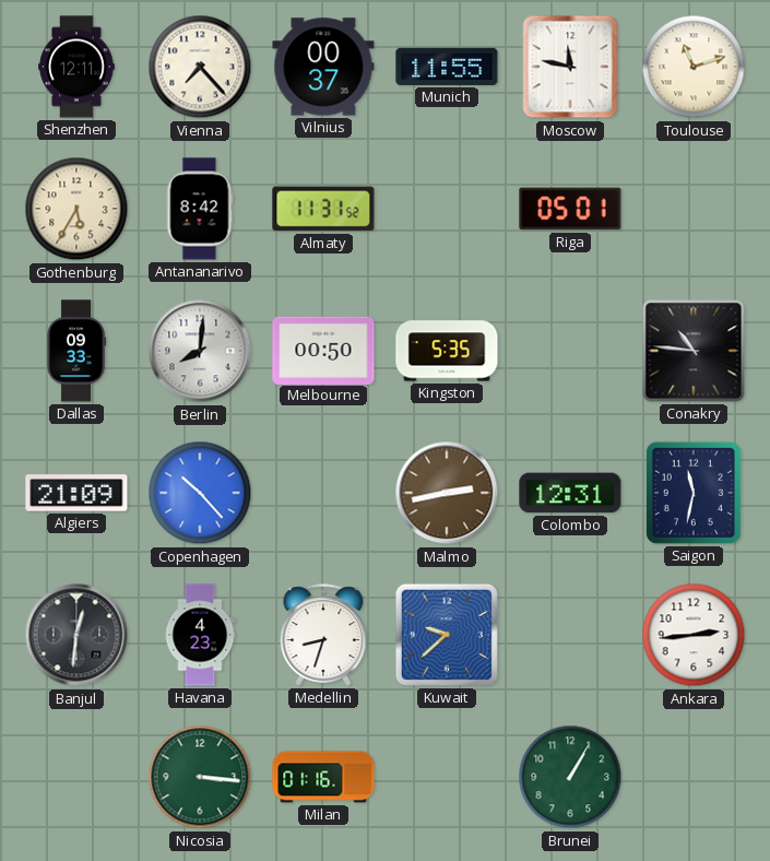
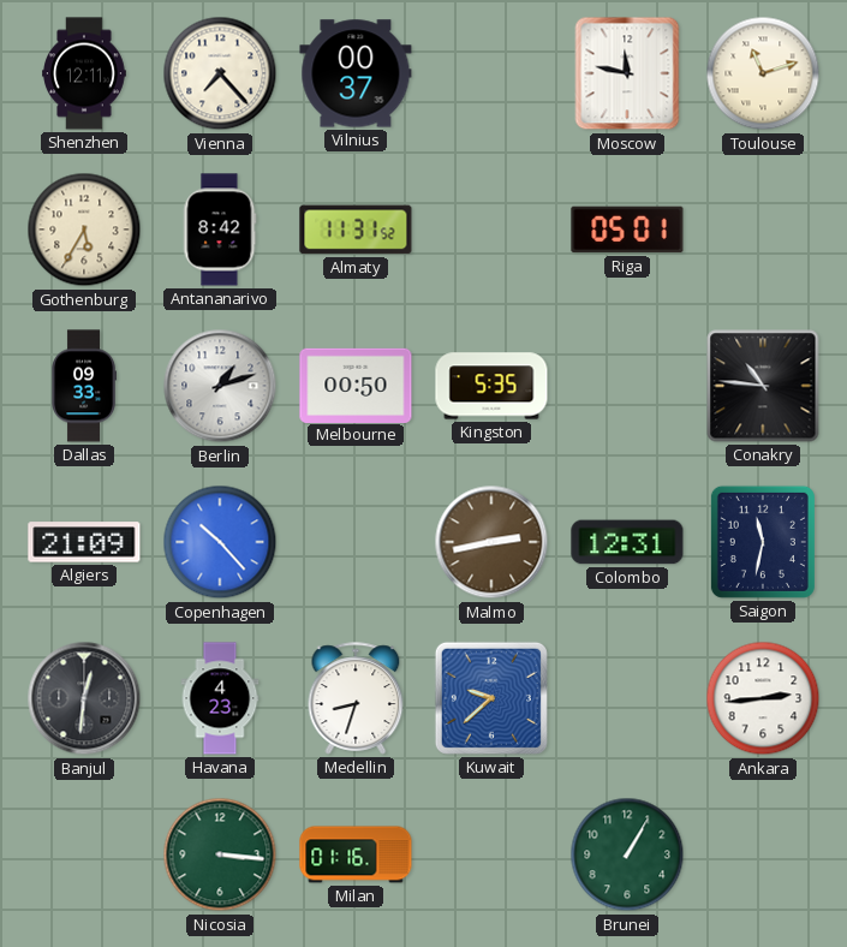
Munich: 11:55 -> none (447, 67)
Berlin: 8:01 -> 1:12 (220, 386)
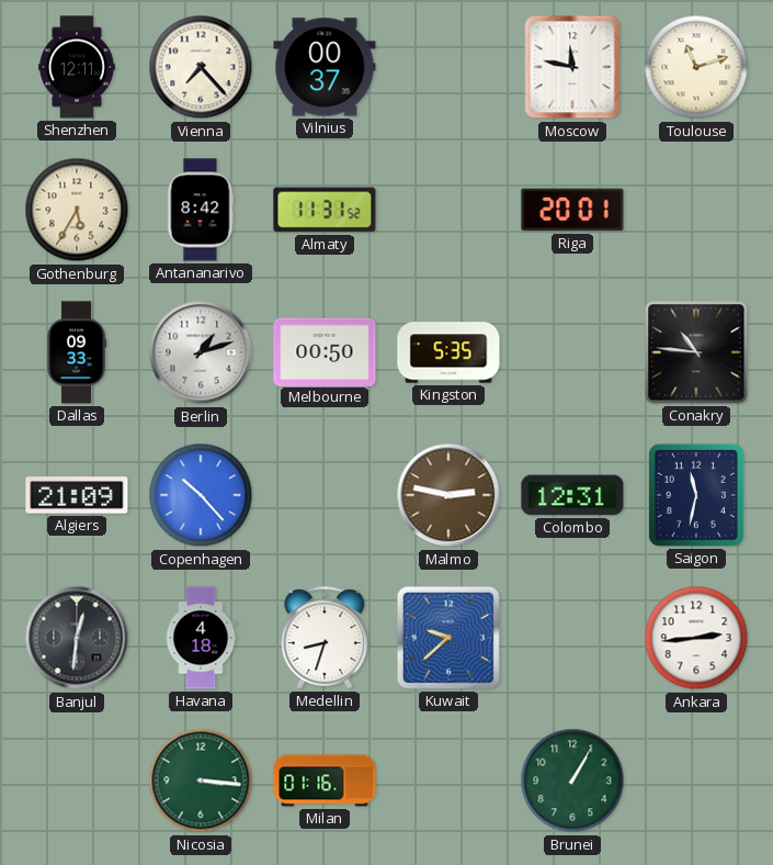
Riga: 05:01 -> 20:01 (572, 210)
Malmo: 2:43 -> 2:47 (448, 495)
Havana: 4:23 -> 4:18 (201, 638)
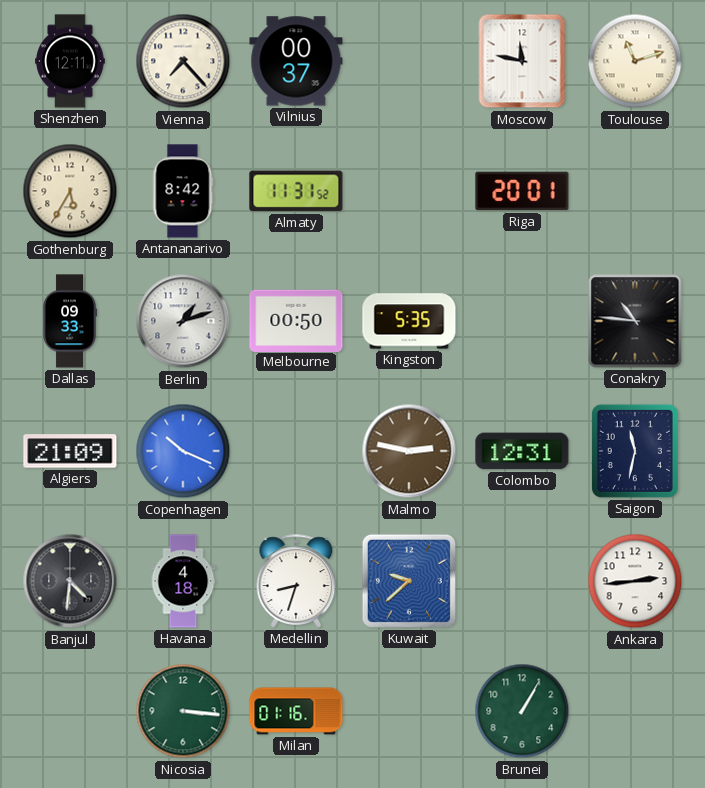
Copenhagen: 10:23 -> 10:19 (183, 451)
Banjul: 12:31 -> 4:31 (70, 581)
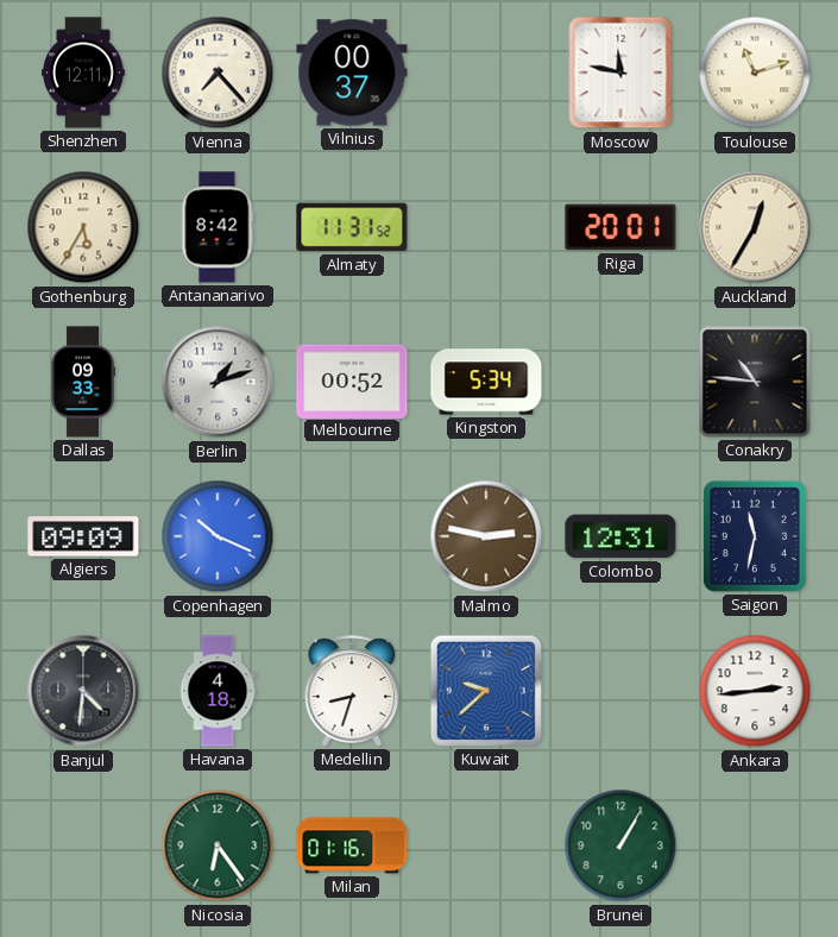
Auckland: none -> 12:35 (755, 227)
Melbourne: 00:50 -> 00:52 (352, 381)
Kingston: 5:35 -> 5:34 (486, 382)
Algiers: 21:09 -> 09:09 (83, 536)
Nicosia: 3:16 -> 6:24 (218, 845)
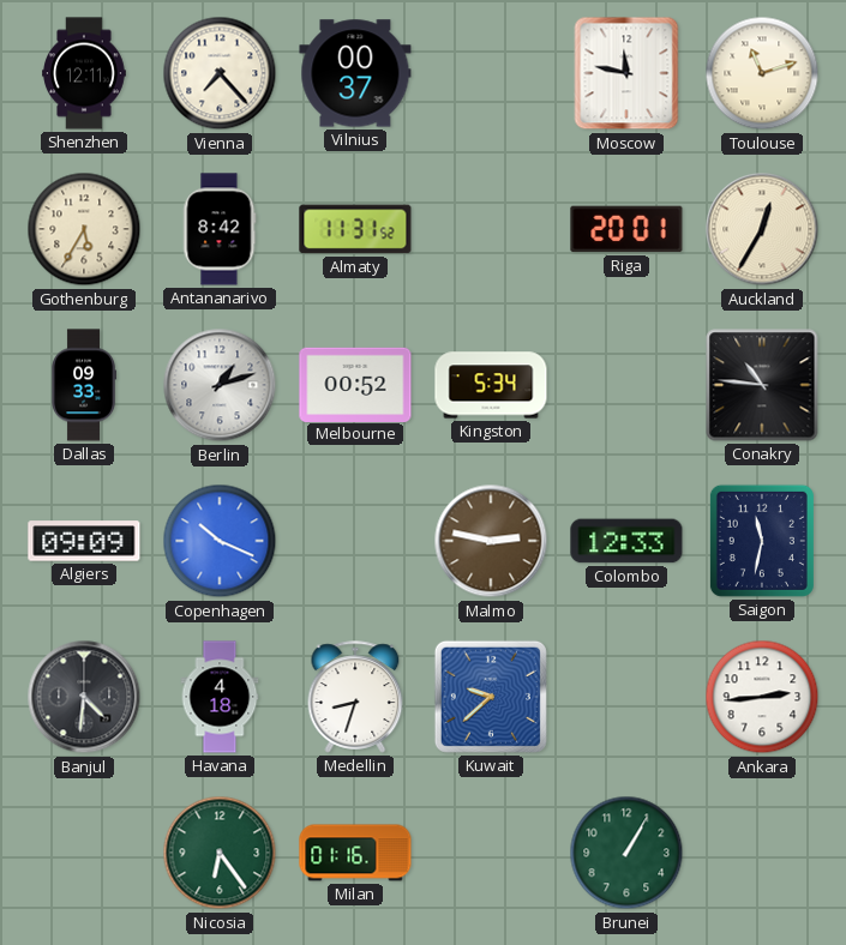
Colombo: 12:31 -> 12:33 (626, 541)
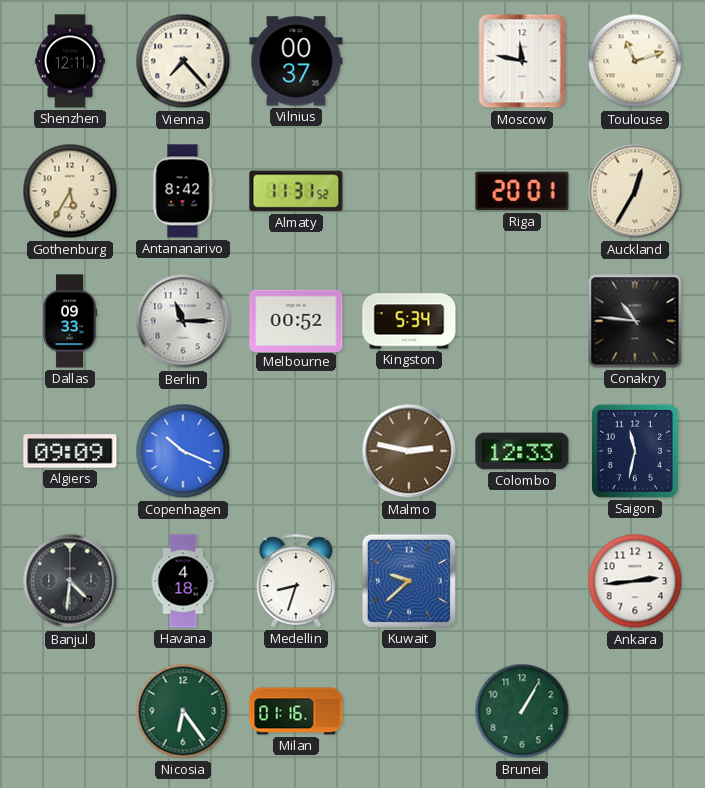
Berlin: 1:12 -> 11:15 (183, 321)
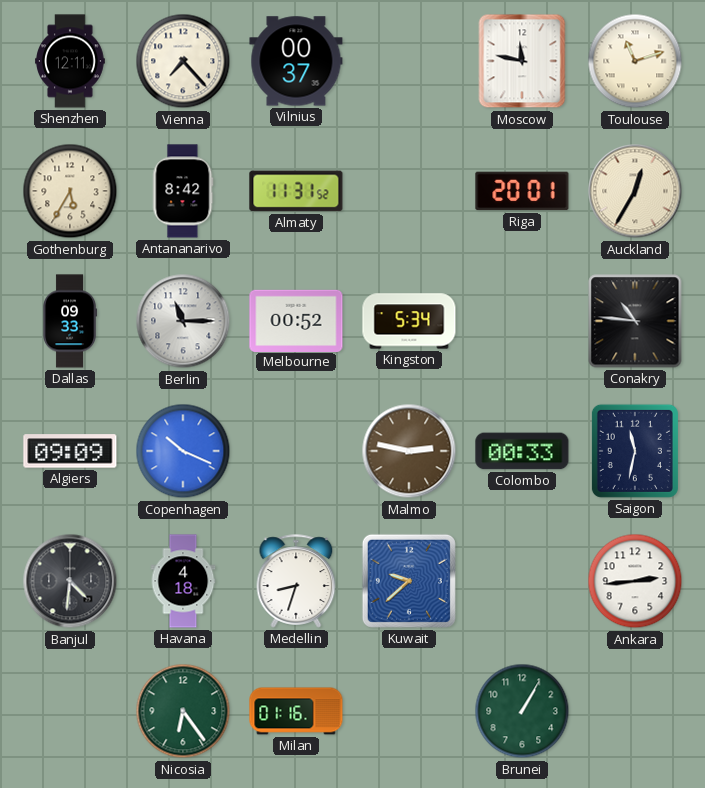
Colombo: 12:33 -> 00:33 (522, 451)
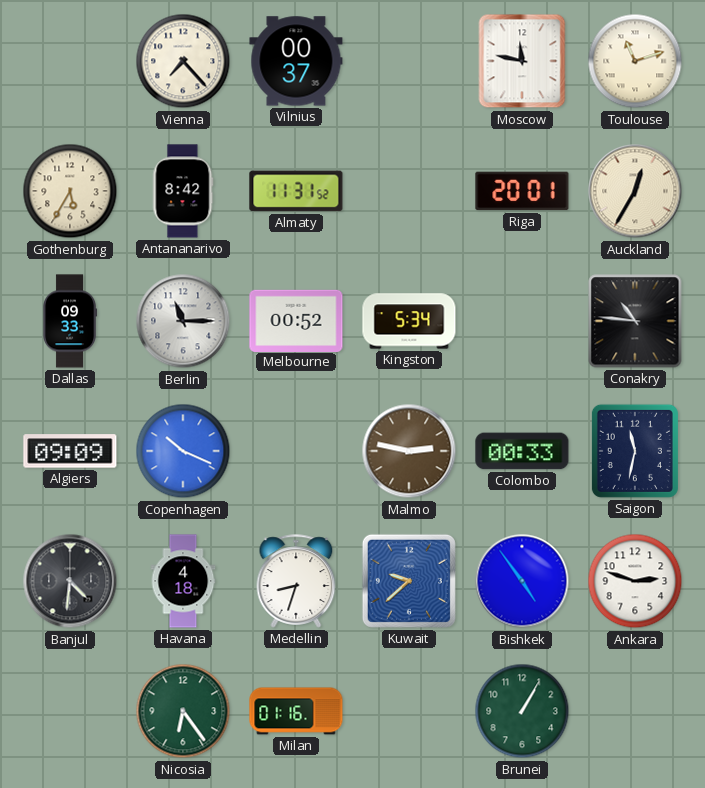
Shenzhen: 12:11 -> none (71, 61)
Bishkek: none -> 4:54 (522, 581)
Ankara: 2:44 -> 2:48 (635, 581)
